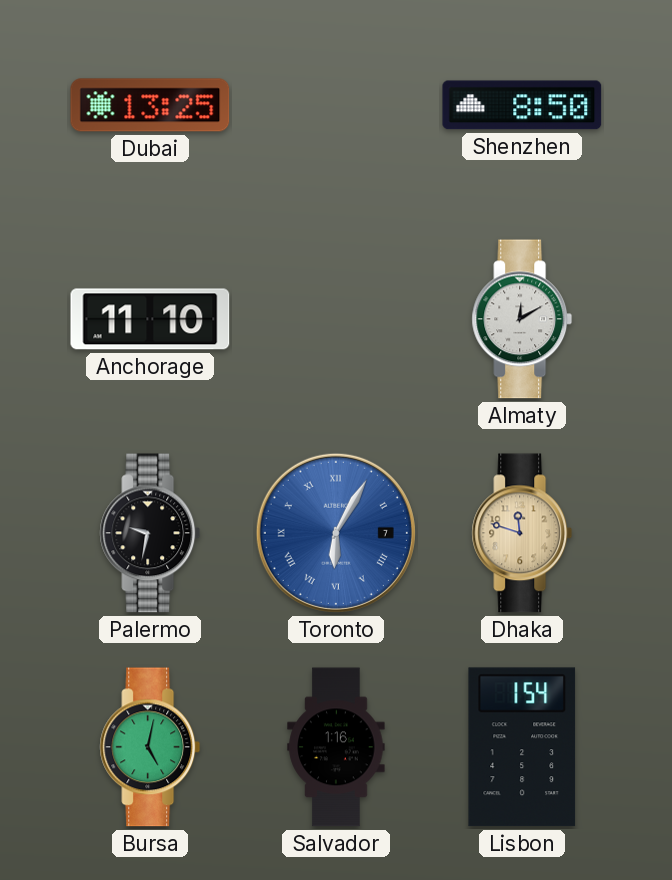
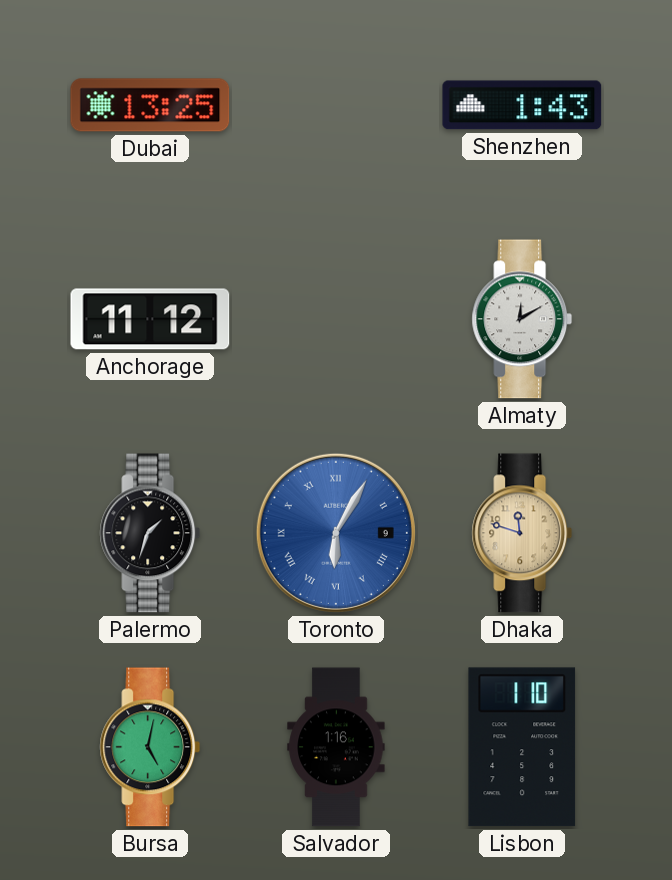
Shenzhen: 8:50 -> 1:43 (522, 105)
Anchorage: 11:10 -> 11:12 (150, 319)
Palermo: 9:32 -> 1:33 (150, 533)
Toronto date: 7 -> 9 (336, 533)
Lisbon: 1:54 -> 1:10 (522, 747)
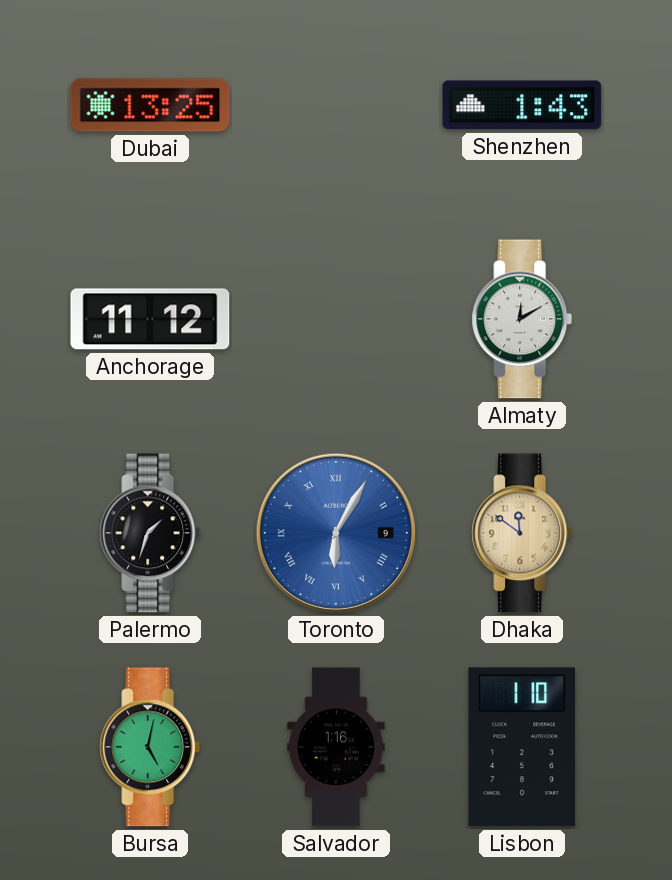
Dhaka: 11:48 -> 11:51 (522, 533)
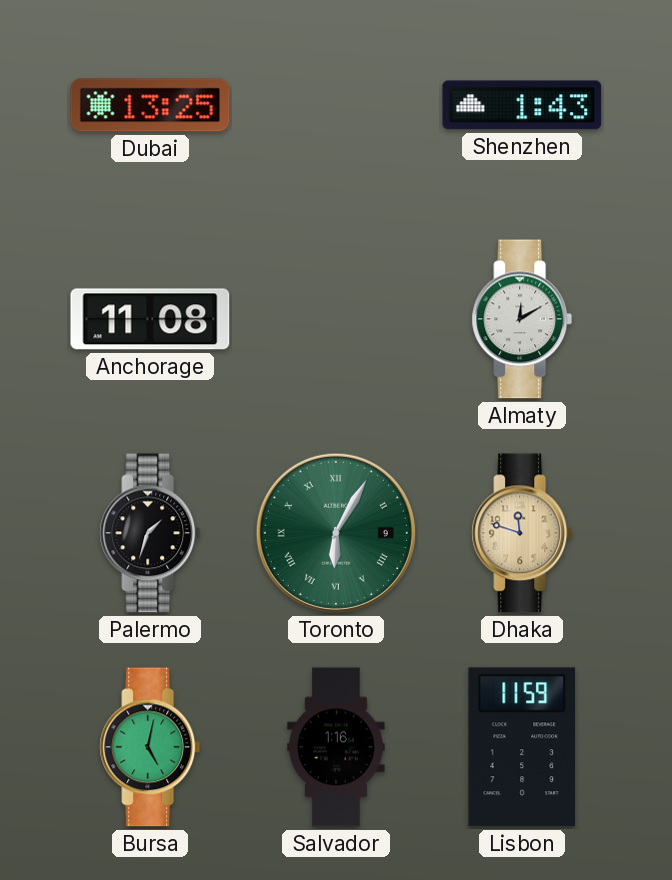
Anchorage: 11:12 -> 11:08 (150, 319)
Toronto dial: blue -> green (336, 533)
Dhaka: 11:51 -> 11:48 (522, 533)
Lisbon: 1:10 -> 11:59 (522, 747)
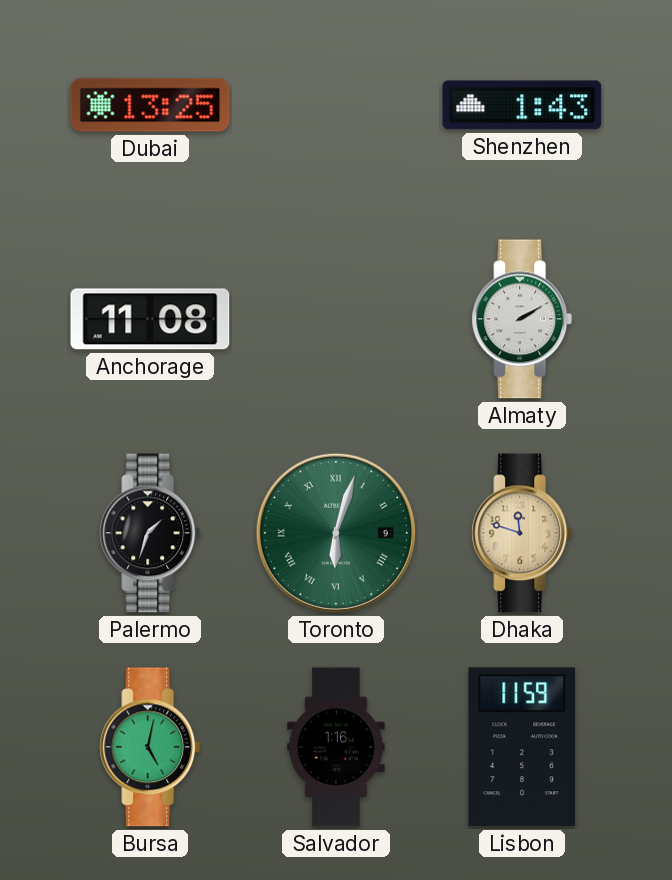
Almaty: 12:10 -> 2:10 (522, 319)
Toronto: 6:05 -> 6:03 (336, 533)
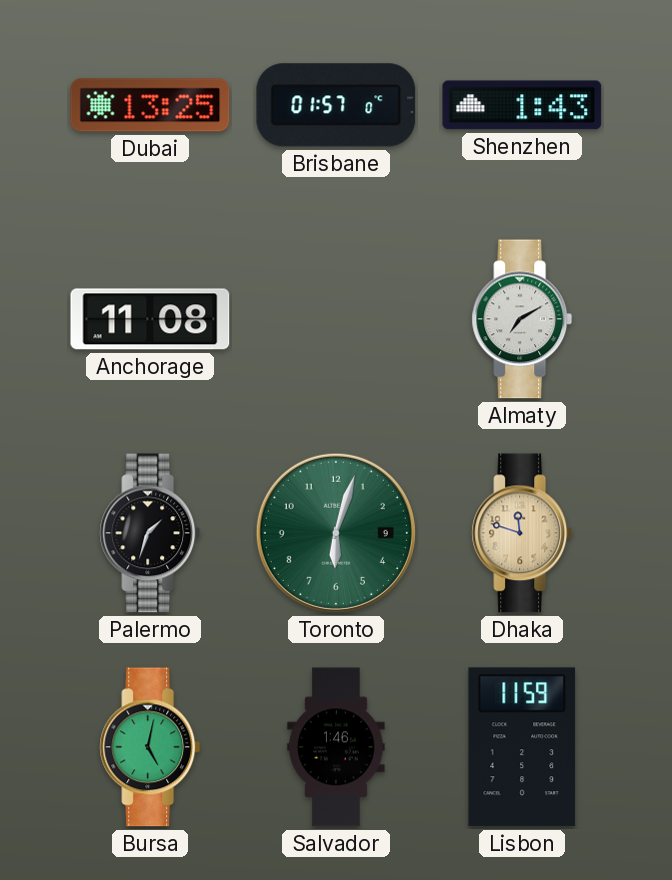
Brisbane: none -> 01:57 (336, 105)
Almaty: 2:10 -> 7:10 (522, 319)
Toronto numerals: Roman -> Arabic (336, 533)
Salvador: 1:16 -> 1:46 (336, 747)
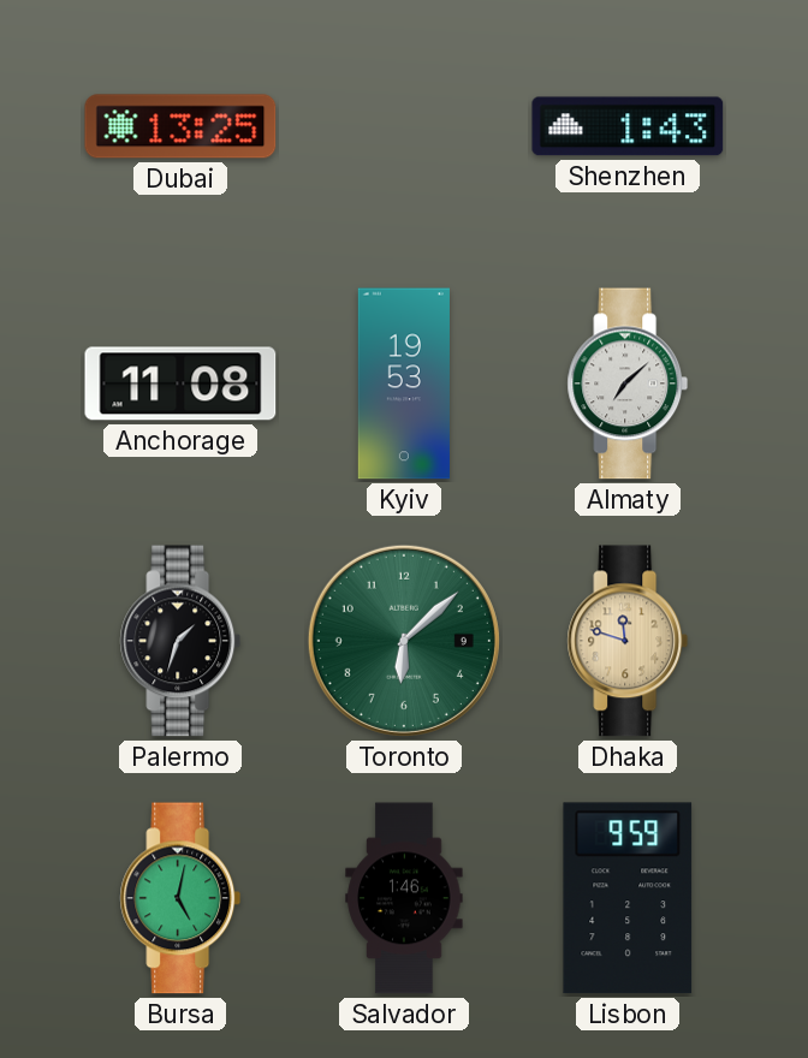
Brisbane: 01:57 -> none (336, 105)
Kyiv: none -> 19:53 (404, 384)
Almaty: 7:10 -> 7:08 (628, 384)
Toronto: 6:03 -> 6:08 (404, 641)
Lisbon: 11:59 -> 9:59 (628, 898)
